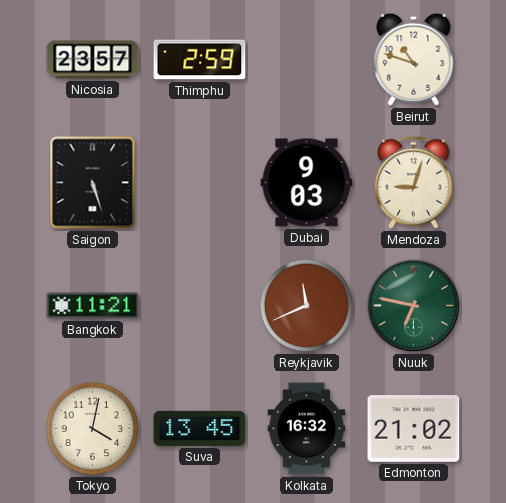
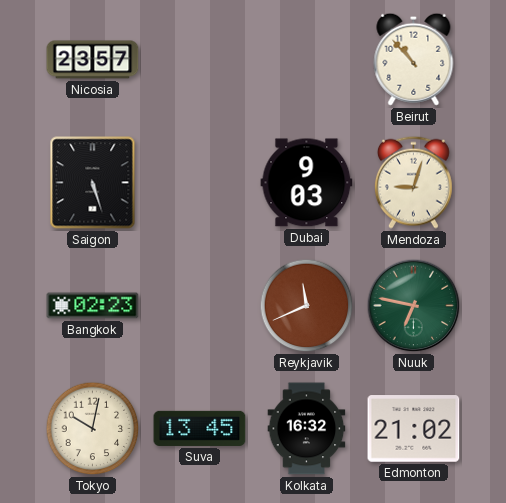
Thimphu: 2:59 -> none (200, 60)
Beirut: 10:48 -> 10:53 (414, 59)
Bangkok: 11:21 -> 02:23 (93, 306)
Tokyo: 4:02 -> 10:02 (93, 429)
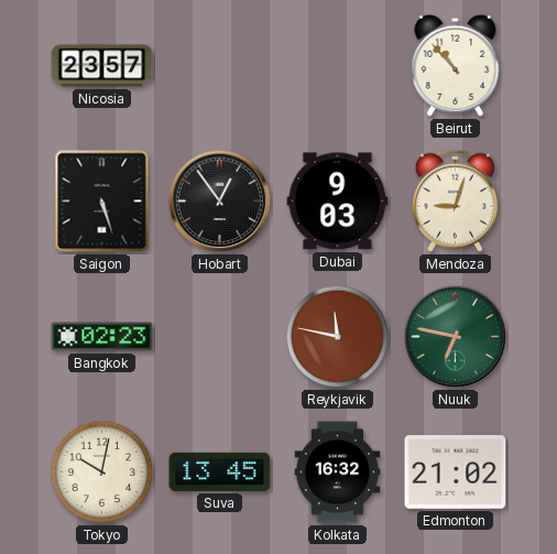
Hobart: none -> 12:54 (220, 202)
Reykjavik: 11:41 -> 11:47 (338, 337)
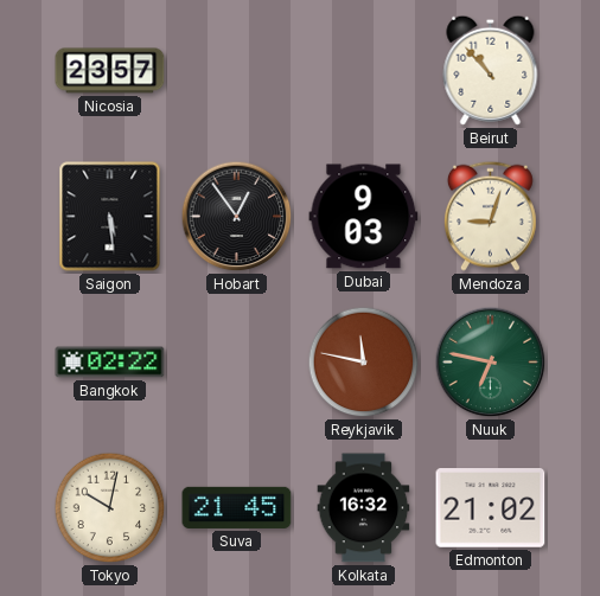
Saigon: 5:27 -> 5:29 (110, 217)
Bangkok: 02:23 -> 02:22 (110, 363)
Suva: 13:45 -> 21:45 (237, 507)
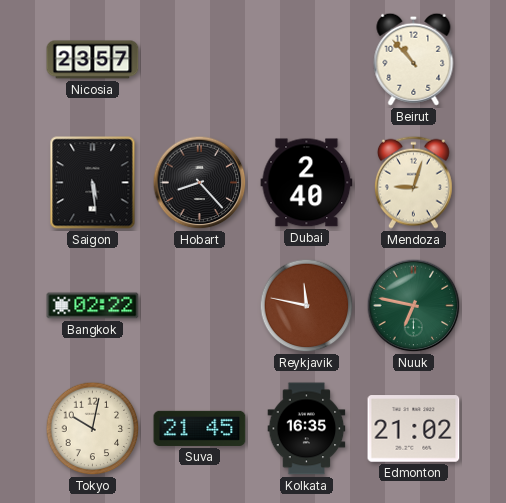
Hobart: 12:54 -> 8:23 (200, 183)
Dubai: 9:03 -> 2:40 (307, 183)
Kolkata: 16:32 -> 16:35 (307, 429)
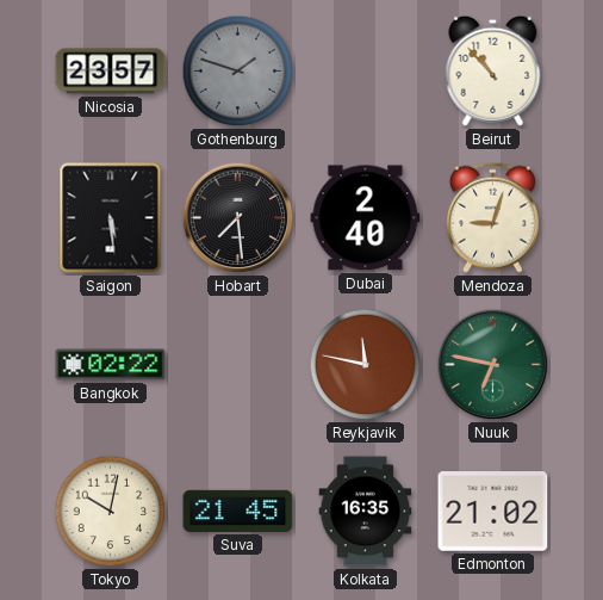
Gothenburg: none -> 1:48 (238, 72)
Hobart: 8:23 -> 7:29 (238, 218)
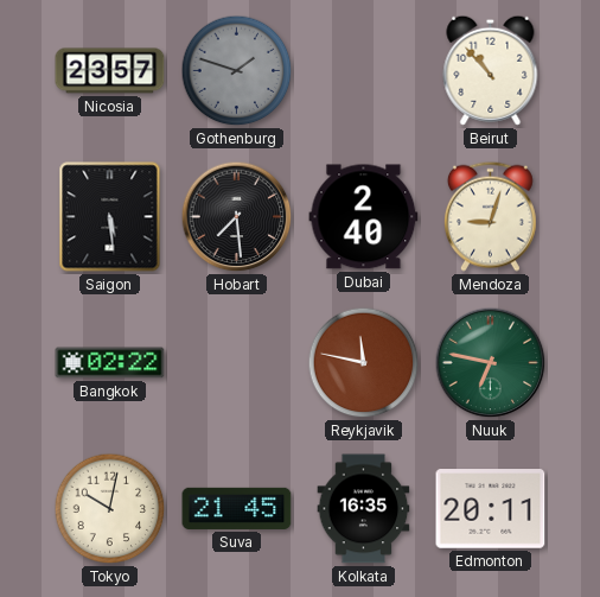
Edmonton: 21:02 -> 20:11 (491, 509)
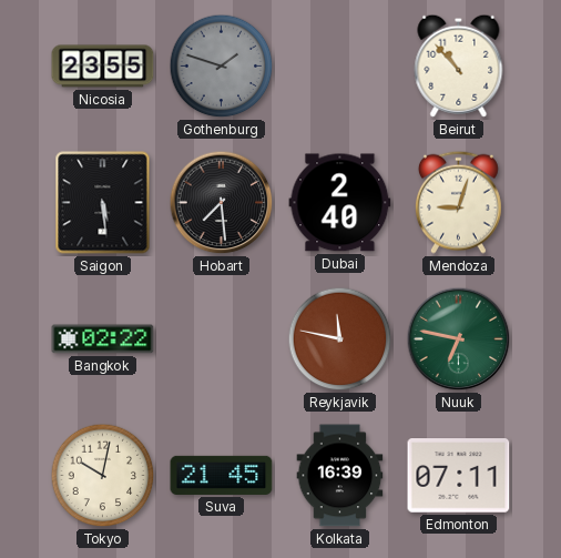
Nicosia: 23:57 -> 23:55 (103, 67)
Kolkata: 16:35 -> 16:39 (340, 476)
Edmonton: 20:11 -> 07:11 (459, 476)
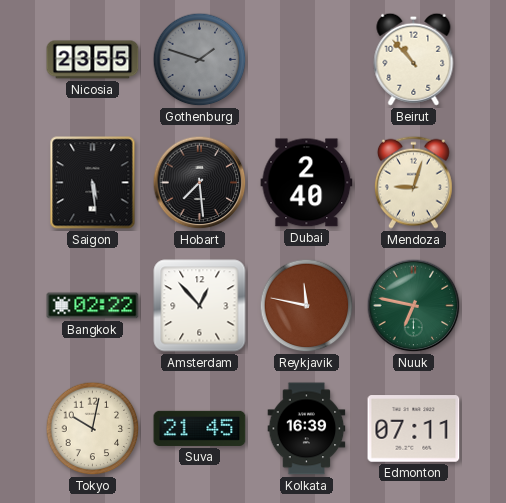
Amsterdam: none -> 12:53 (200, 306)
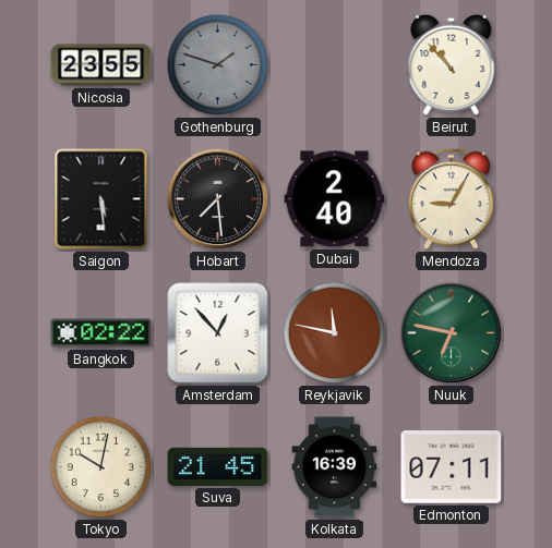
Mendoza: 9:03 -> 9:05 (451, 198)
